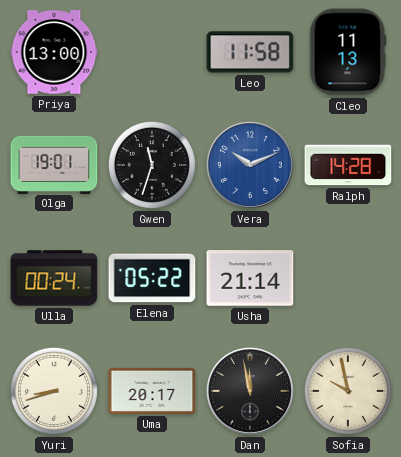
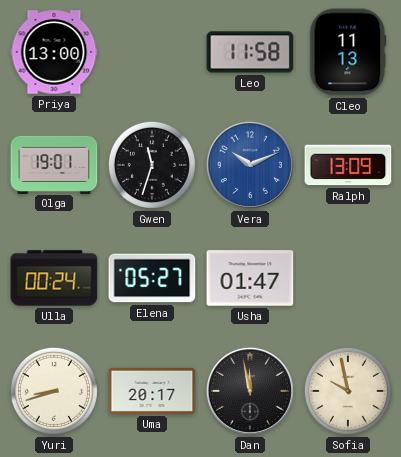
Ralph: 14:28 -> 13:09 (348, 165)
Elena: 05:22 -> 05:27 (152, 278)
Usha: 21:14 -> 01:47 (250, 278)
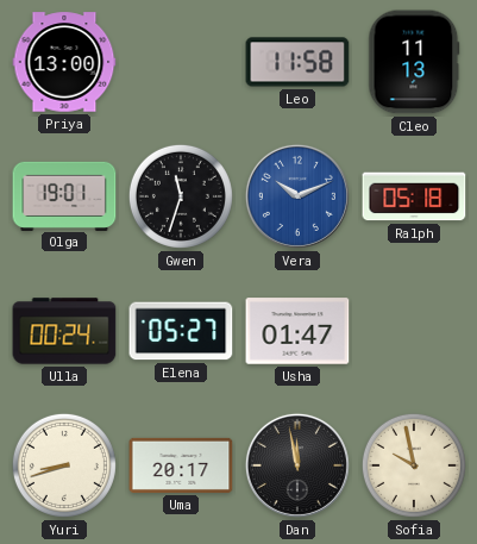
Ralph: 13:09 -> 05:18 (414, 196)
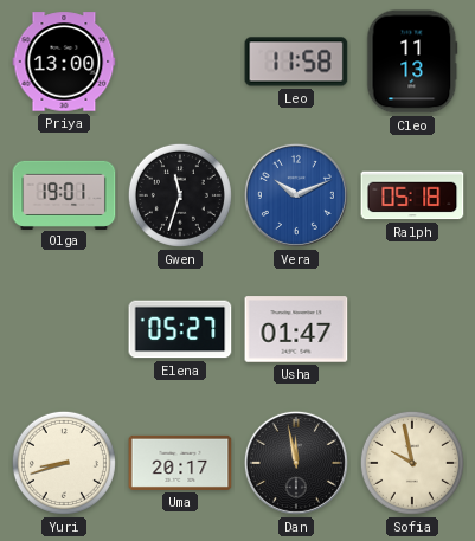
Ulla: 00:24 -> none (64, 331)
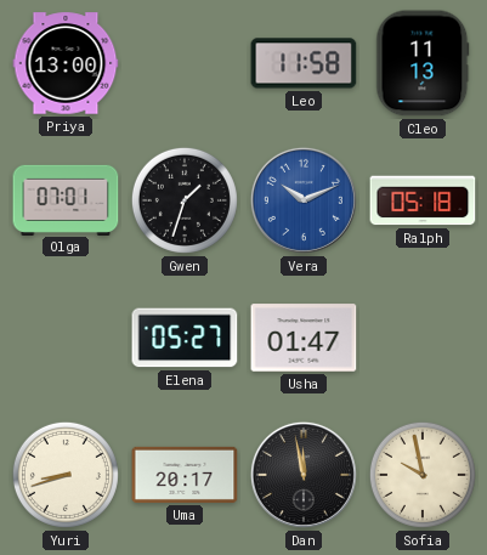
Olga: 19:01 -> 07:01 (66, 199)
Gwen: 11:33 -> 1:33 (185, 200)
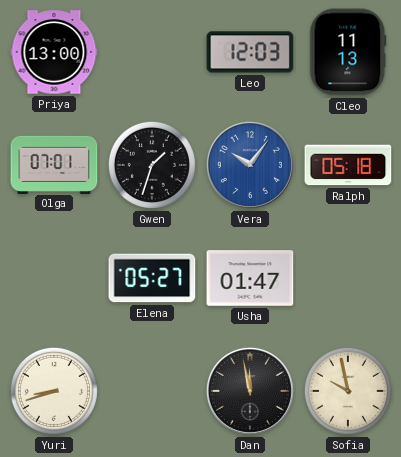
Leo: 11:58 -> 12:03 (250, 52)
Vera: 10:11 -> 10:06 (250, 165)
Uma: 20:17 -> none (185, 475)
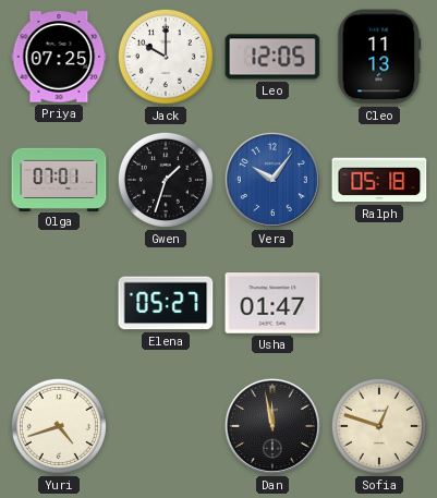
Priya: 13:00 -> 07:25 (59, 57)
Jack: none -> 10:00 (166, 57)
Leo: 12:03 -> 12:05 (272, 57)
Yuri: 8:42 -> 4:42 (59, 426)
Sofia: 9:58 -> 12:48 (379, 426)
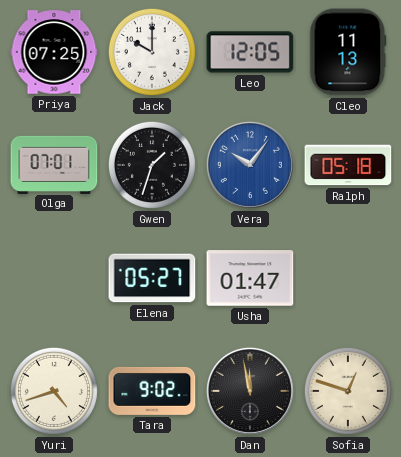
Tara: none -> 9:02 (152, 391)
